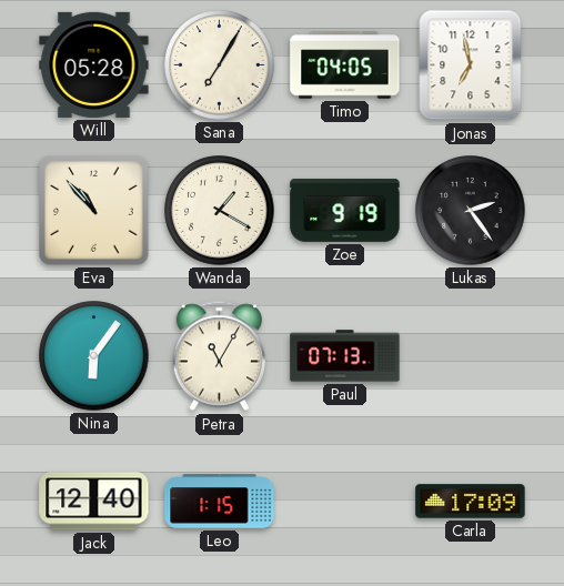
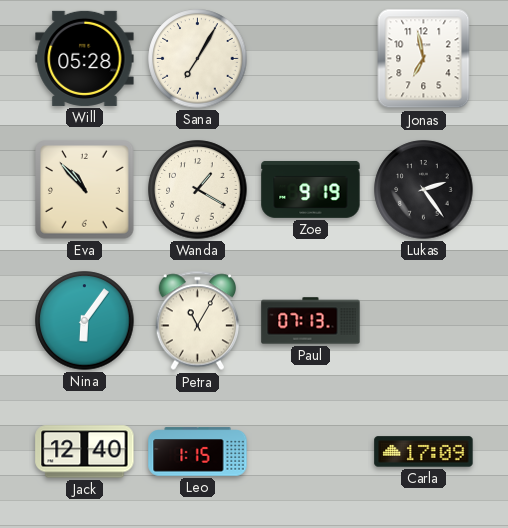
Timo: 04:05 -> none (345, 65)
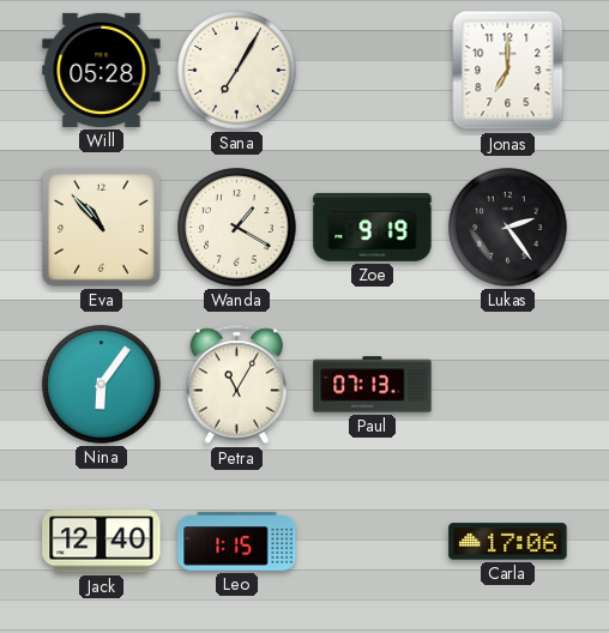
Jonas: 6:58 -> 7:00 (508, 71)
Carla: 17:09 -> 17:06 (508, 542)
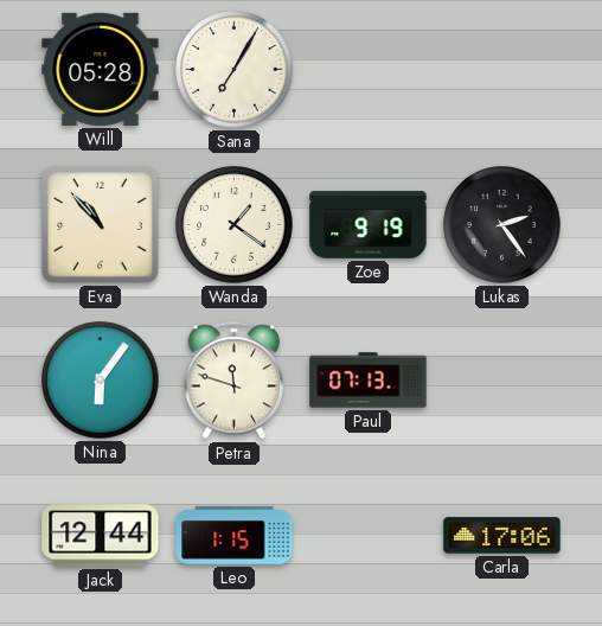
Jonas: 7:00 -> none (508, 71)
Wanda: 1:20 -> 1:21 (235, 225)
Petra: 11:05 -> 11:48 (235, 381)
Jack: 12:40 -> 12:44 (101, 536)
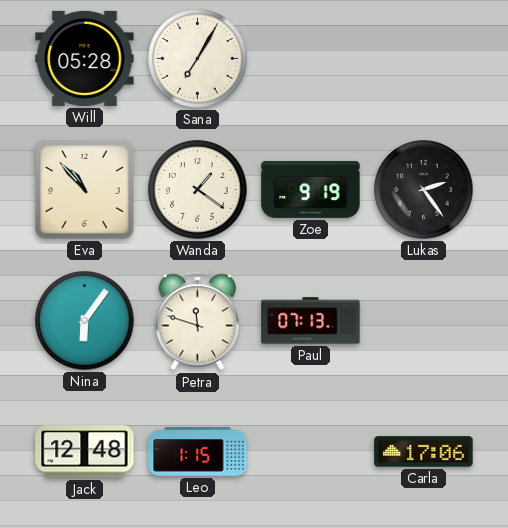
Jack: 12:44 -> 12:48 (85, 452)
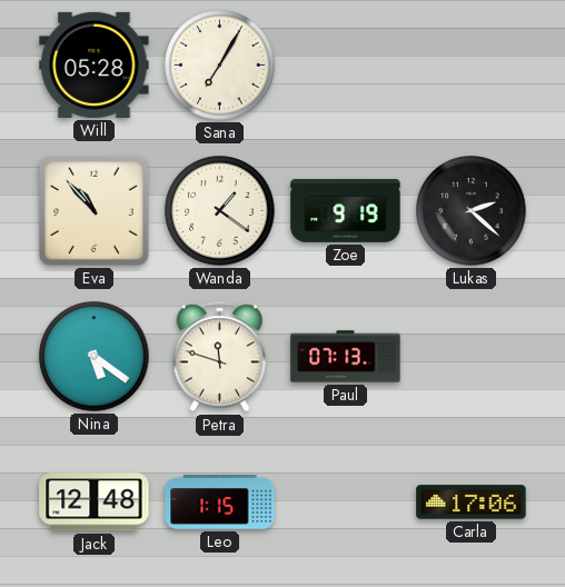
Lukas: 2:24 -> 2:22 (472, 211)
Nina: 6:06 -> 5:21 (95, 357)
